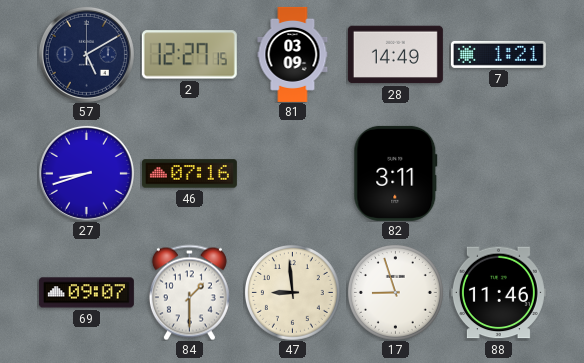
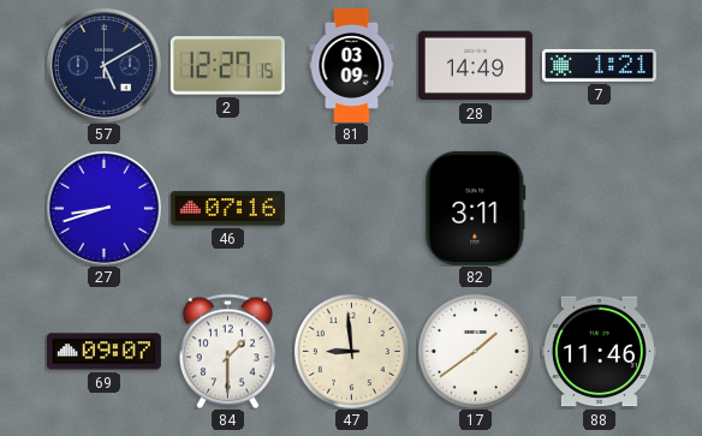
17: 8:57 -> 1:39 (475, 351)
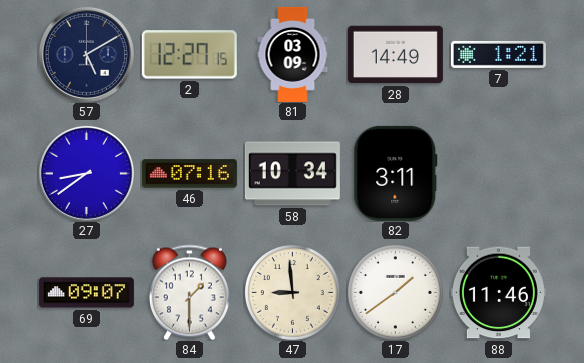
27: 8:42 -> 8:39 (86, 173)
58: none -> 10:34 (292, 174)
